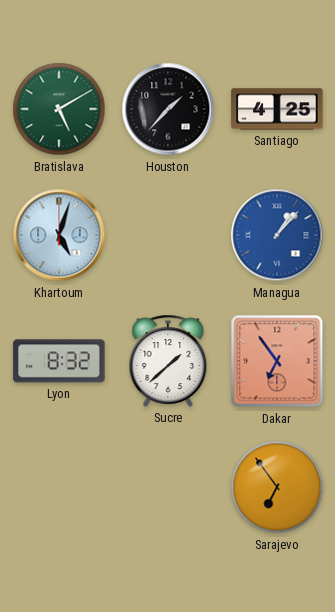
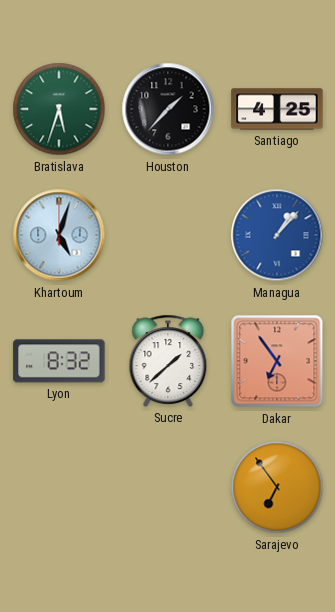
Bratislava: 5:10 -> 5:33 (59, 109)
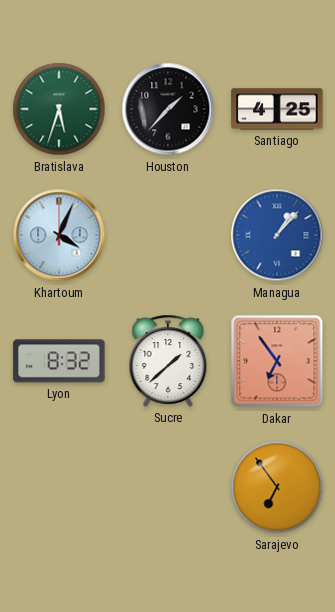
Khartoum: 5:03 -> 4:04 (59, 235)
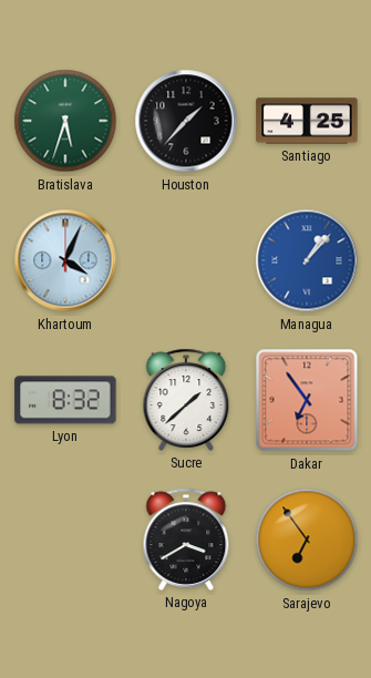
Nagoya: none -> 3:40 (186, 540)
